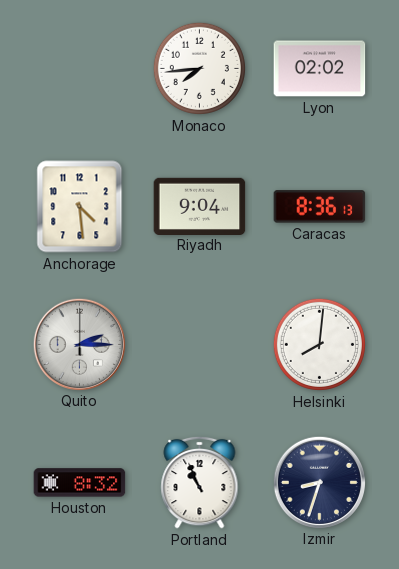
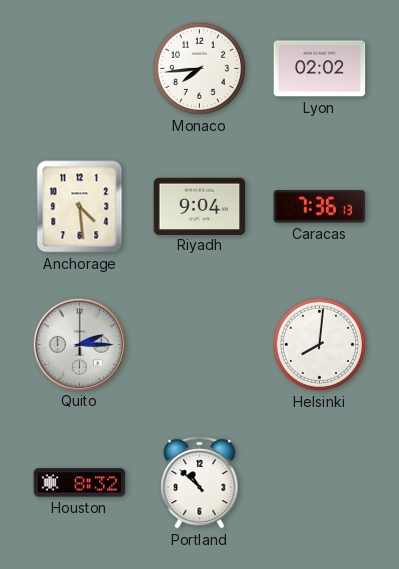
Caracas: 8:36 -> 7:36 (320, 207)
Portland: 10:56 -> 10:52 (200, 482)
Izmir: 8:33 -> none (319, 482)
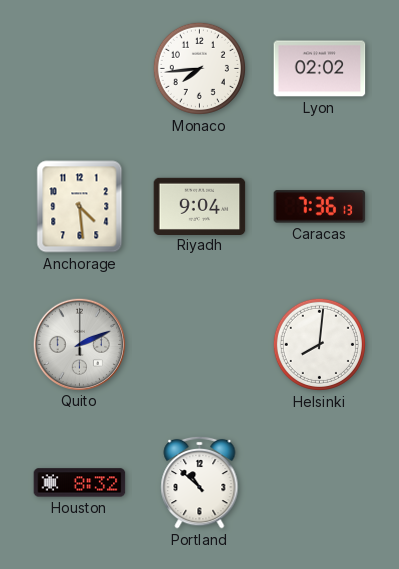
Quito: 2:15 -> 2:11 (79, 344)
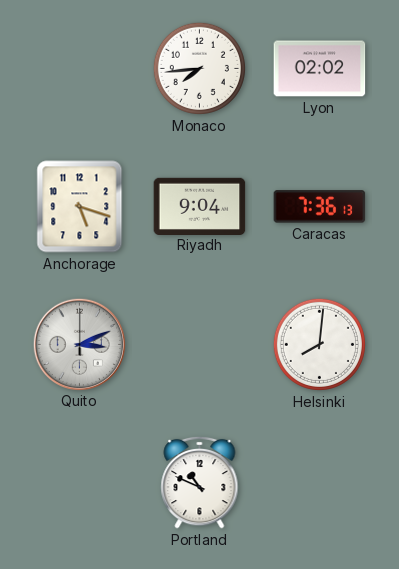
Anchorage: 4:29 -> 5:18 (80, 207)
Quito: 2:11 -> 3:11 (79, 344)
Houston: 8:32 -> none (80, 483)
Portland: 10:52 -> 10:49 (200, 482)
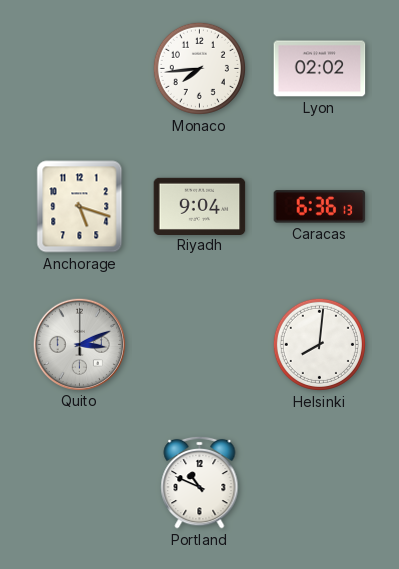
Caracas: 7:36 -> 6:36 (320, 207)
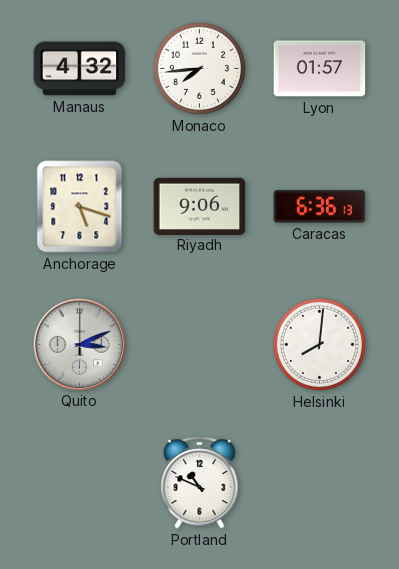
Manaus: none -> 4:32 (80, 69)
Lyon: 02:02 -> 01:57 (320, 69)
Riyadh: 9:04 -> 9:06 (200, 206)
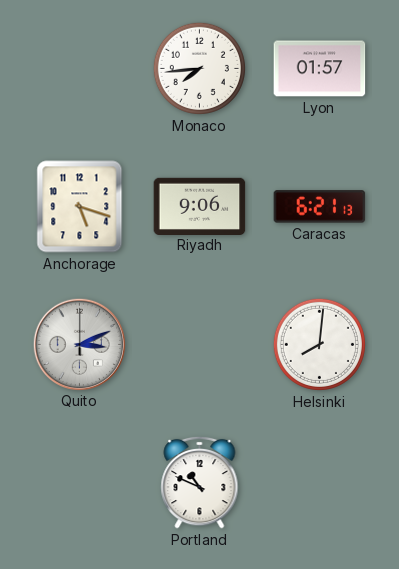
Manaus: 4:32 -> none (80, 69)
Caracas: 6:36 -> 6:21 (320, 207)
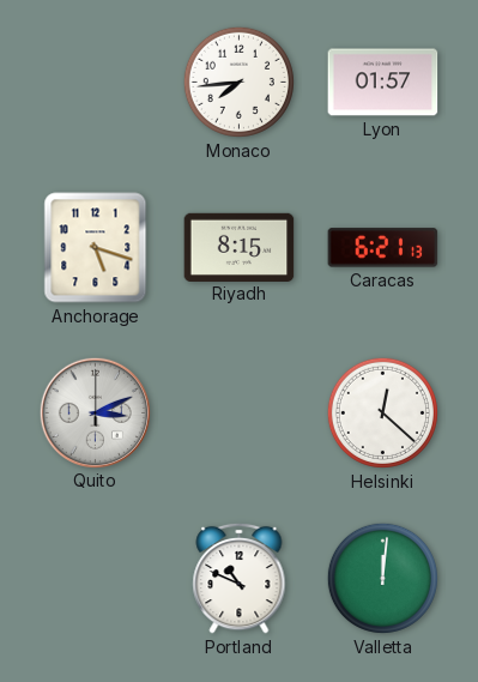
Riyadh: 9:06 -> 8:15 (240, 247)
Helsinki: 8:01 -> 12:22 (382, 412)
Valletta: none -> 12:01 (382, 578)
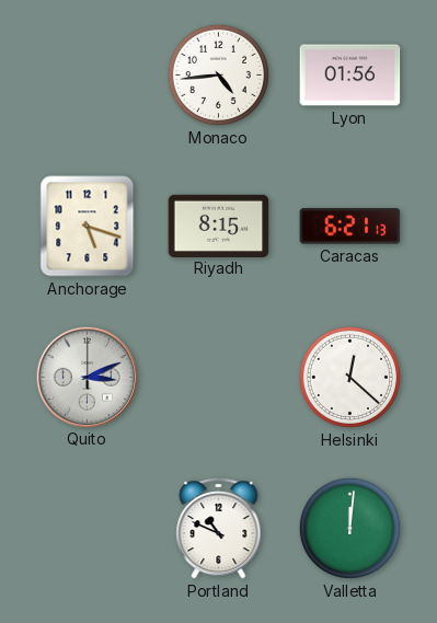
Monaco: 7:44 -> 4:44 (218, 74)
Lyon: 01:57 -> 01:56 (350, 76)
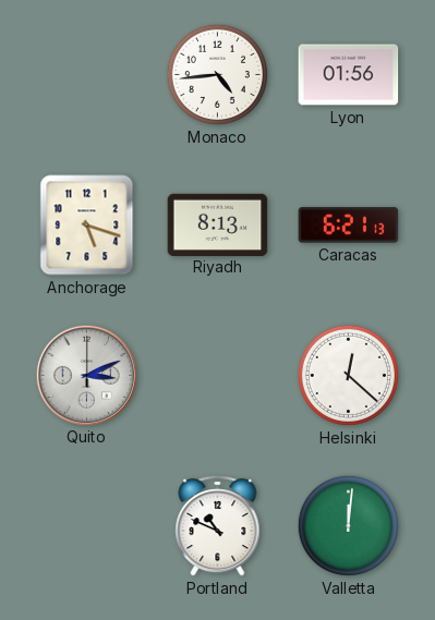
Riyadh: 8:15 -> 8:13 (218, 224)
